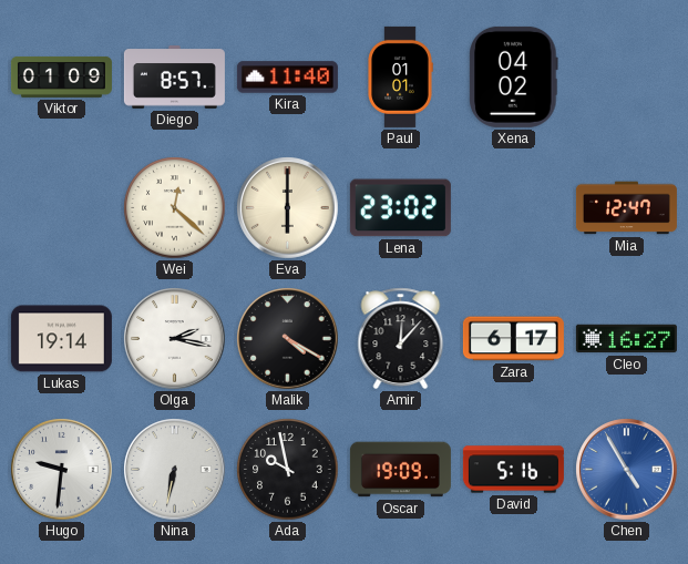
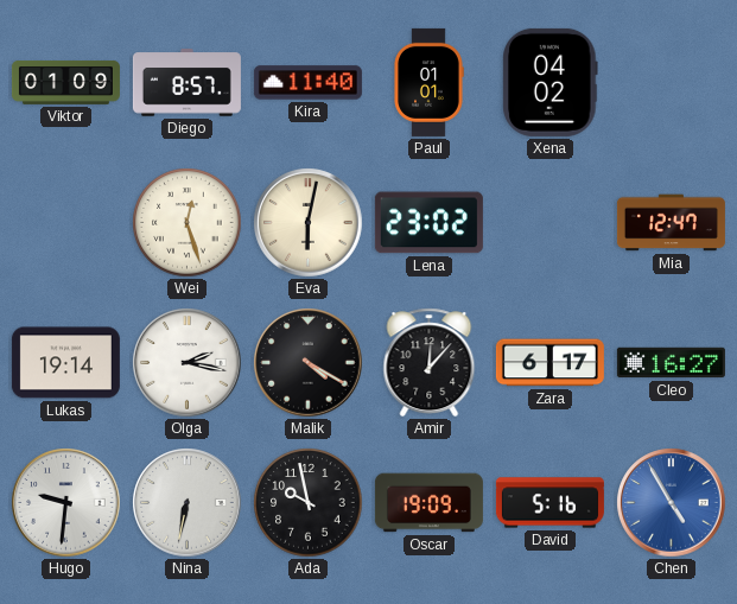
Wei: 12:22 -> 12:27 (188, 223)
Eva: 6:00 -> 6:02 (309, 223)
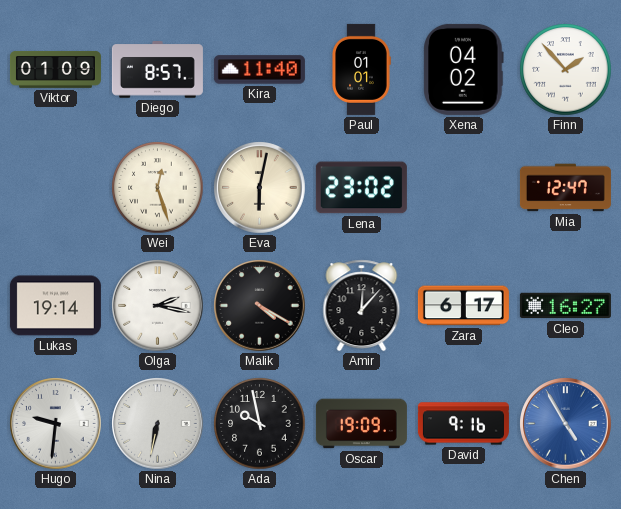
Finn: none -> 1:53 (566, 70)
David: 5:16 -> 9:16 (463, 424)
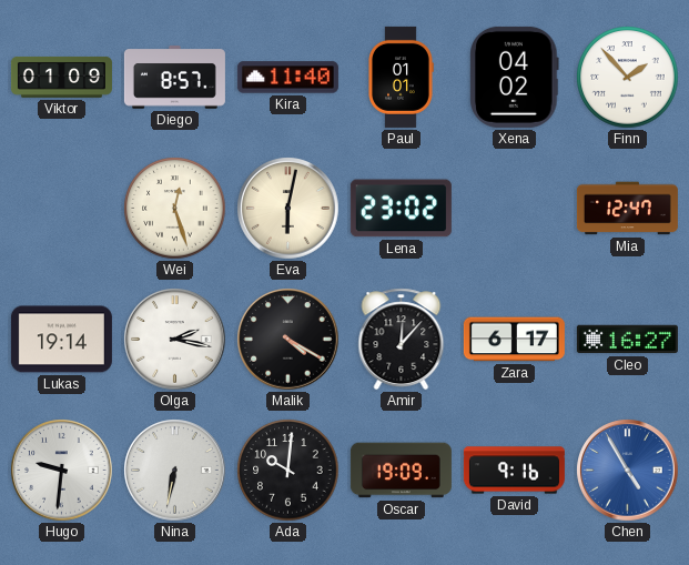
Ada: 9:58 -> 10:01 (288, 471)
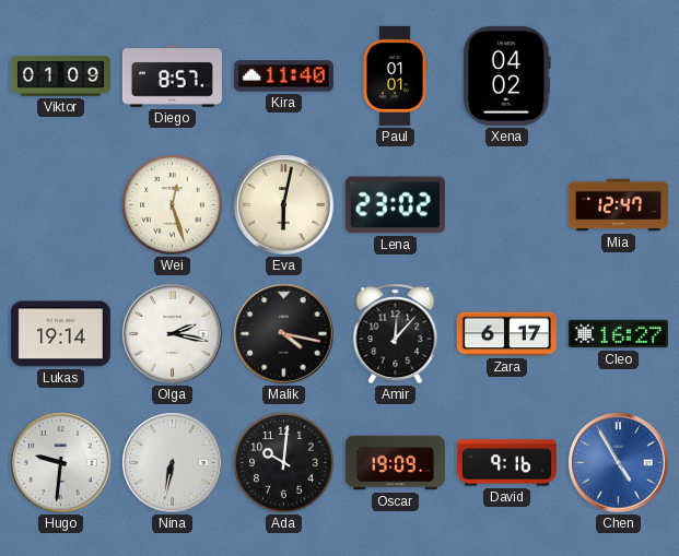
Finn: 1:53 -> none (628, 78)
Malik: 4:20 -> 4:17 (284, 334)
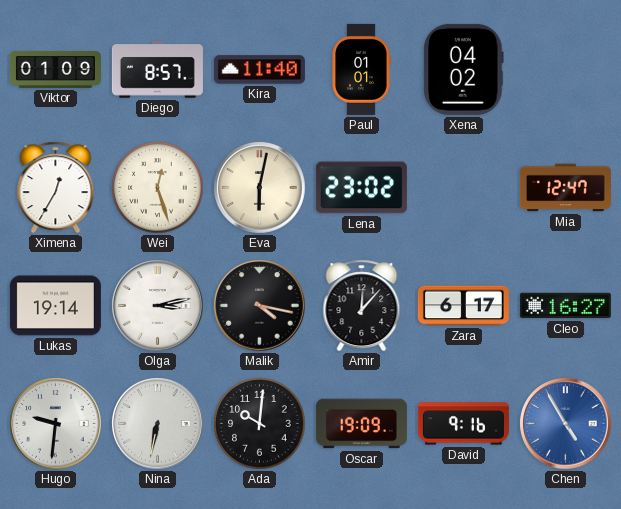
Ximena: none -> 12:35 (56, 188)
Olga: 2:17 -> 3:13 (158, 306)
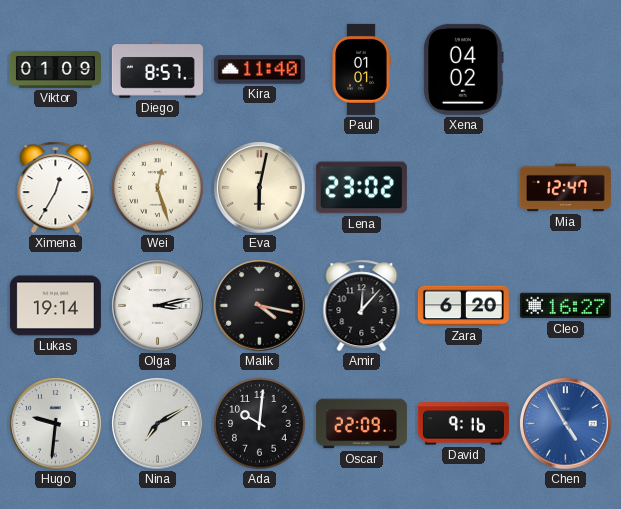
Zara: 6:17 -> 6:20 (463, 306)
Nina: 6:32 -> 7:10 (158, 424)
Oscar: 19:09 -> 22:09 (361, 424)
